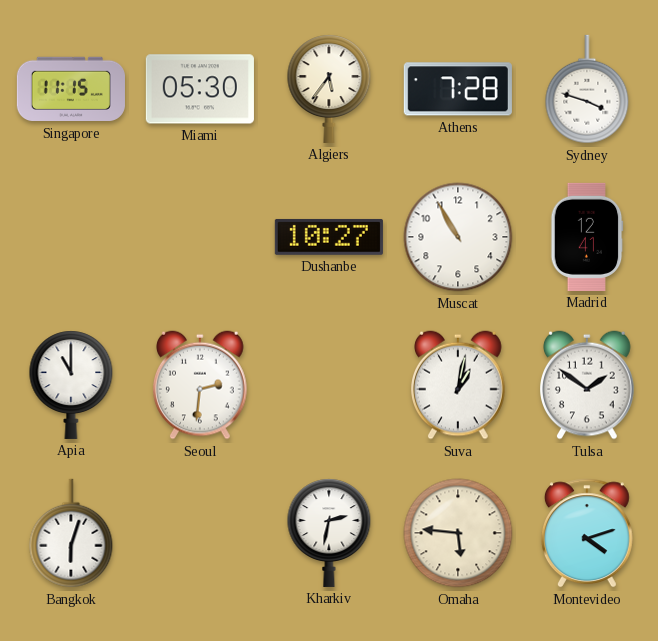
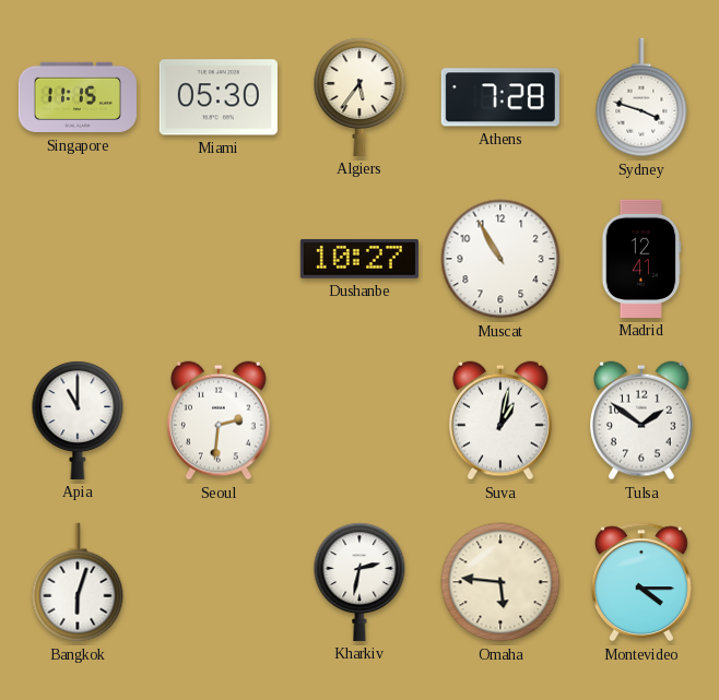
Montevideo: 4:12 -> 4:15 (641, 582)
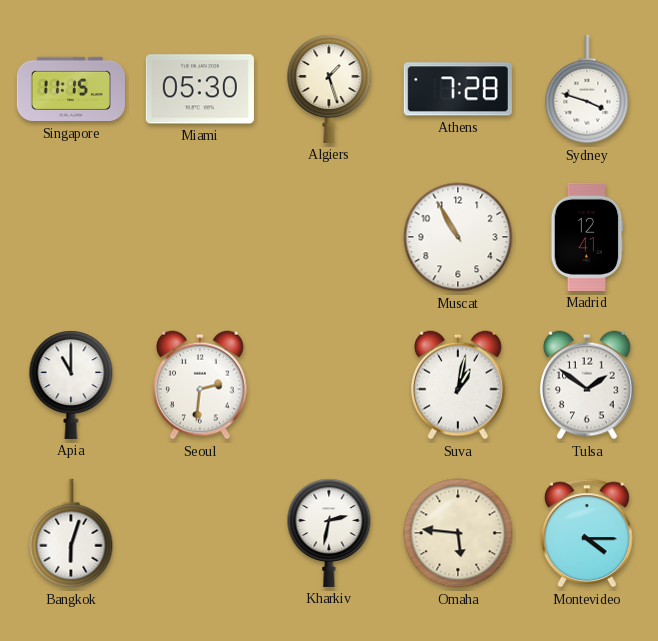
Algiers: 5:36 -> 1:27 (329, 89)
Dushanbe: 10:27 -> none (360, 259)
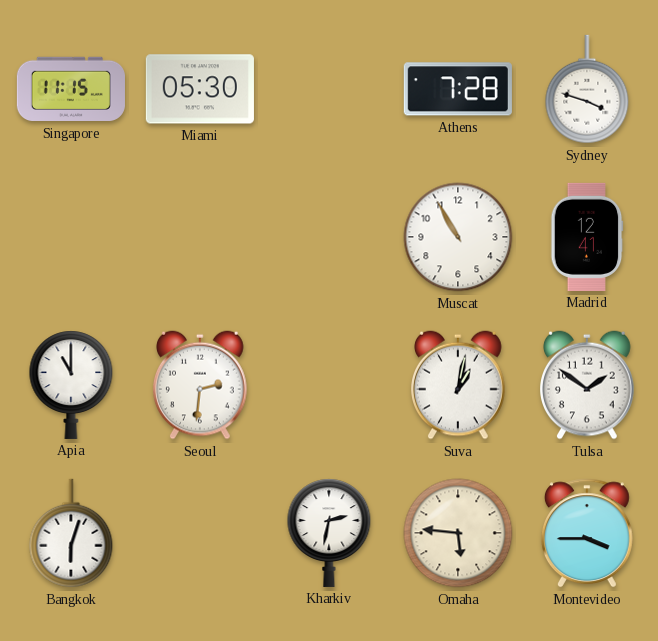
Algiers: 1:27 -> none (329, 89)
Montevideo: 4:15 -> 3:45 (587, 533)
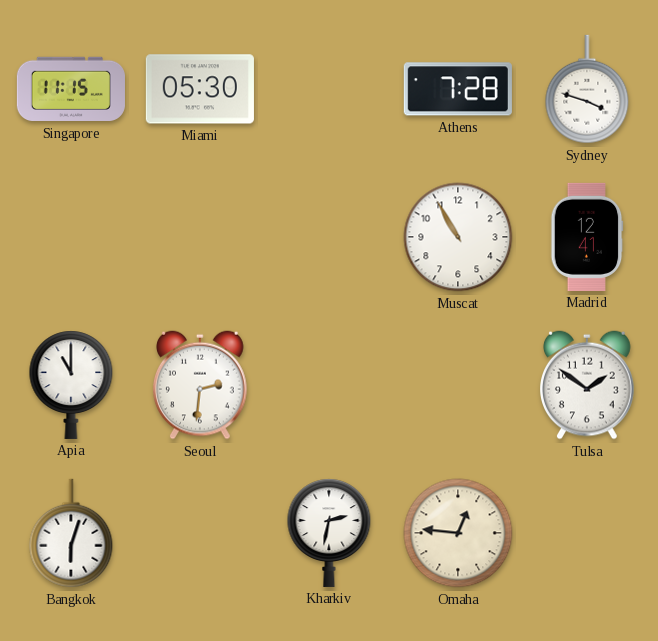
Suva: 1:02 -> none (459, 385)
Omaha: 5:46 -> 12:46 (458, 533)
Montevideo: 3:45 -> none (587, 533)
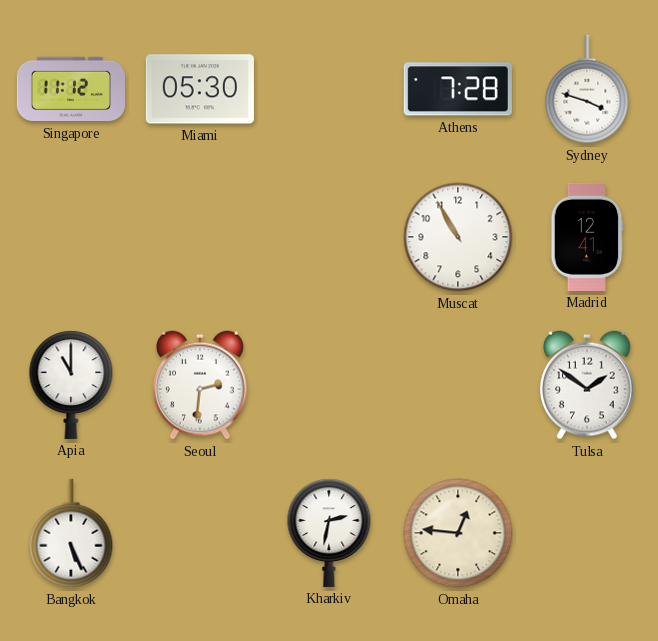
Singapore: 11:15 -> 11:12 (71, 89)
Bangkok: 6:03 -> 5:26 (71, 533)
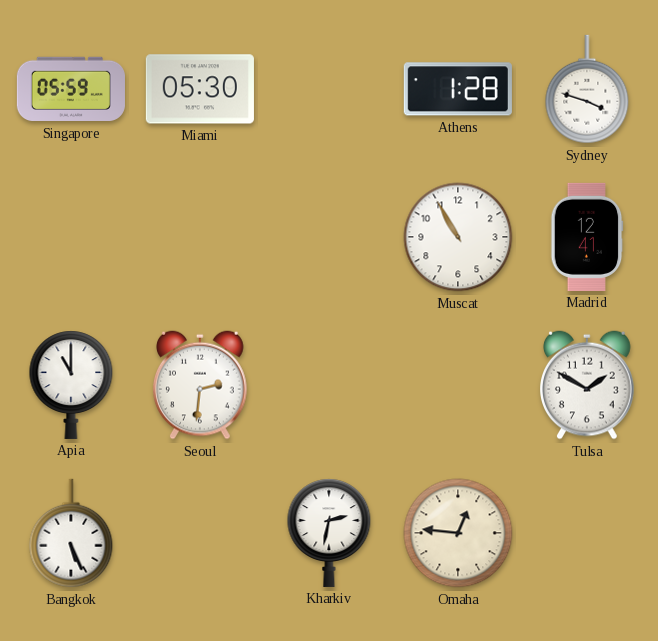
Singapore: 11:12 -> 05:59 (71, 89)
Athens: 7:28 -> 1:28 (458, 89)
Tulsa: 1:51 -> 1:50 (588, 385)
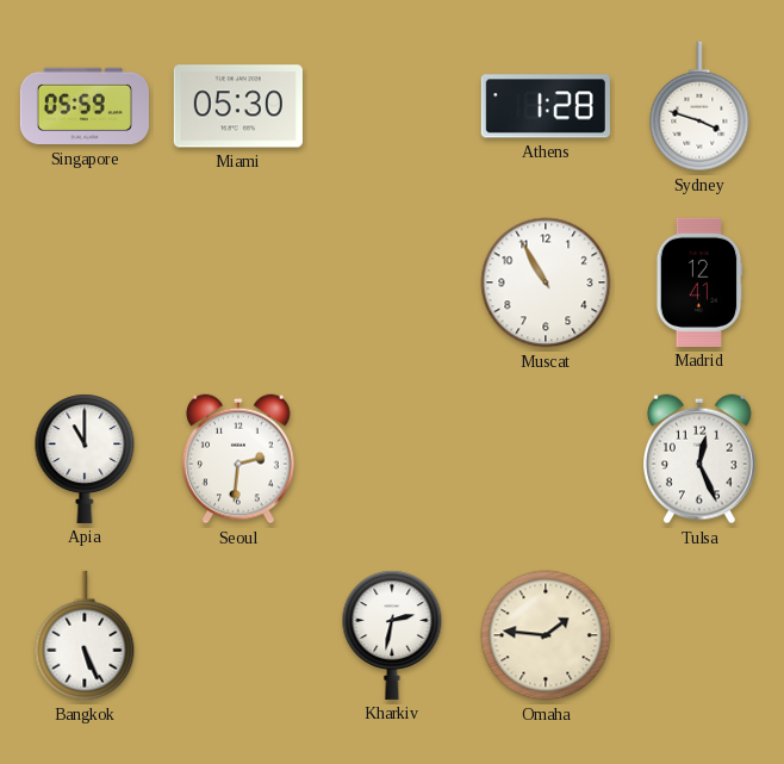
Tulsa: 1:50 -> 12:26 (701, 459)
Omaha: 12:46 -> 1:46 (546, 635)
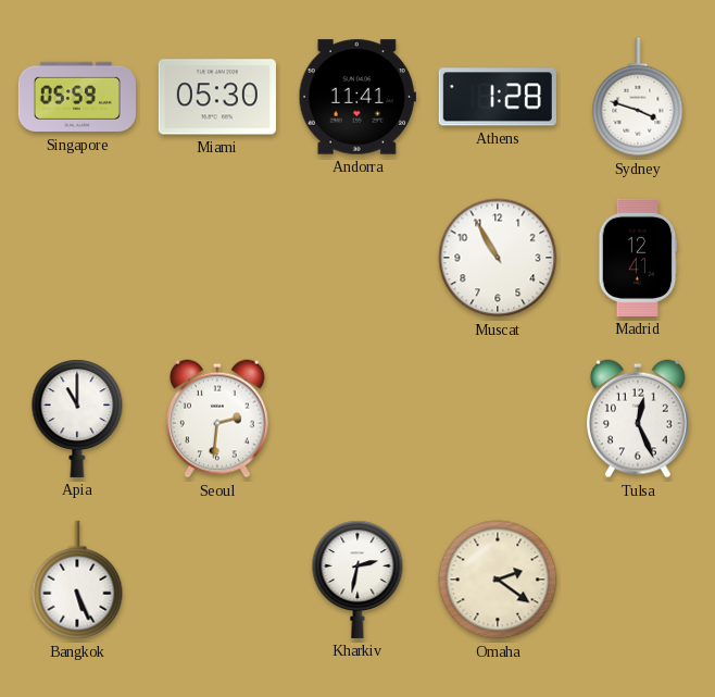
Andorra: none -> 11:41 (357, 97)
Omaha: 1:46 -> 2:21 (498, 580)
